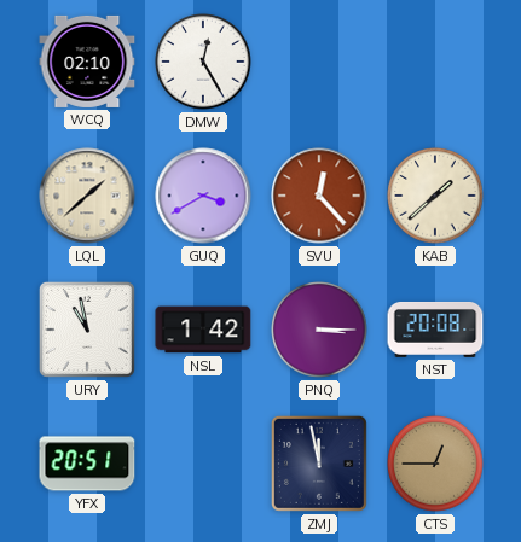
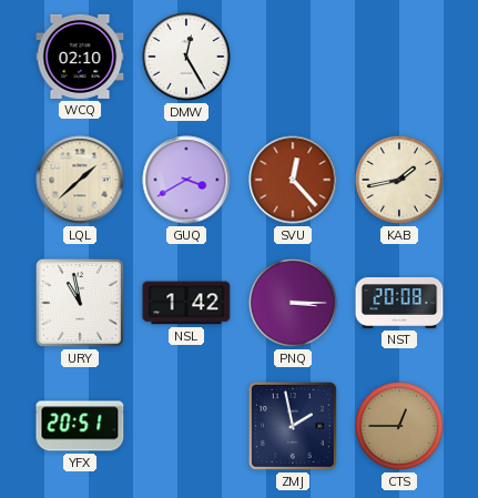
KAB: 1:38 -> 1:43 (399, 180)
ZMJ: 11:58 -> 1:58 (293, 426)
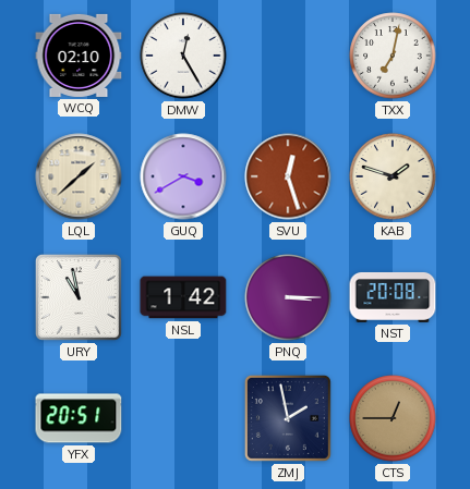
TXX: none -> 7:02 (393, 56)
SVU: 12:23 -> 12:27 (288, 176)
KAB: 1:43 -> 1:48 (393, 176)
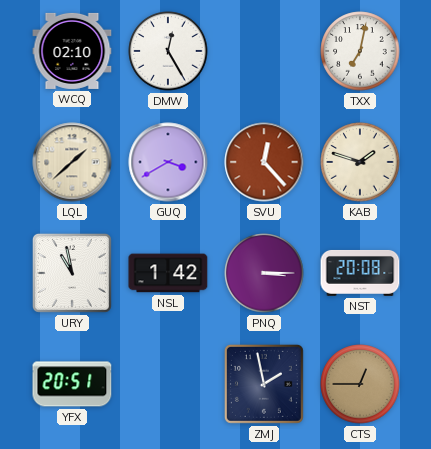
SVU: 12:27 -> 12:23 (264, 162)
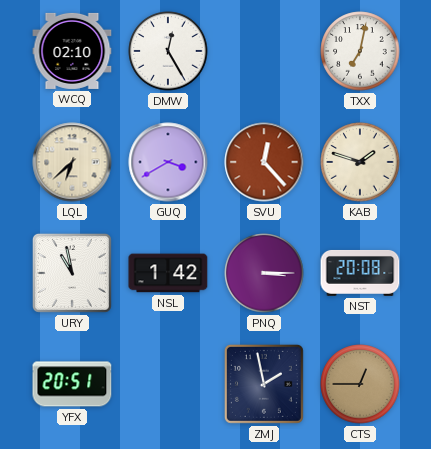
LQL: 1:38 -> 6:38 (72, 162)
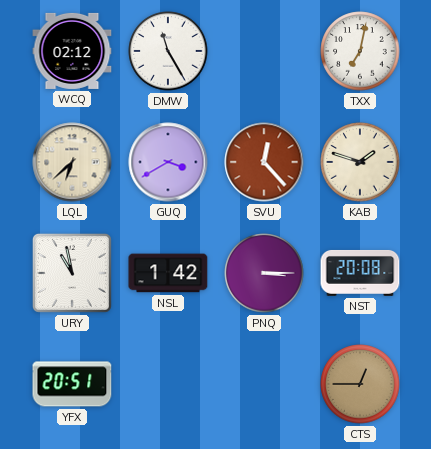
WCQ: 02:10 -> 02:12 (72, 51)
DMW: 12:25 -> 11:25 (168, 51)
ZMJ: 1:58 -> none (264, 384)
